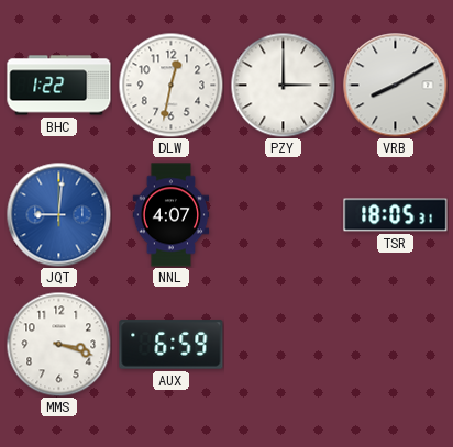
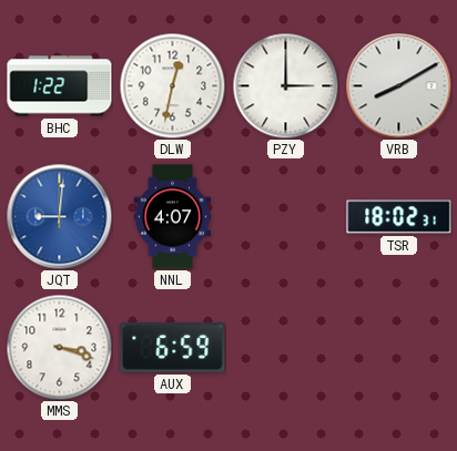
TSR: 18:05 -> 18:02 (399, 217)
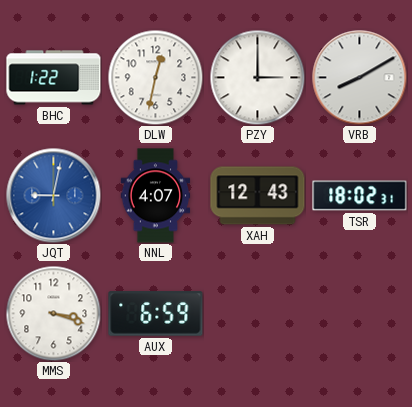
JQT: 9:01 -> 9:02 (53, 195)
XAH: none -> 12:43 (258, 196)
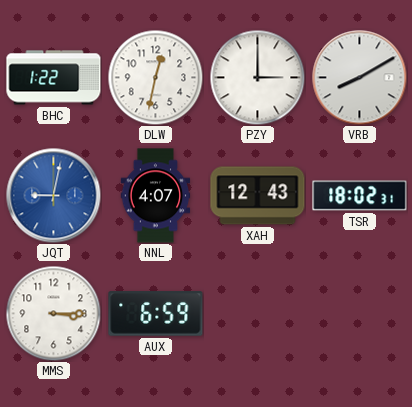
MMS: 3:18 -> 3:15 (53, 313)
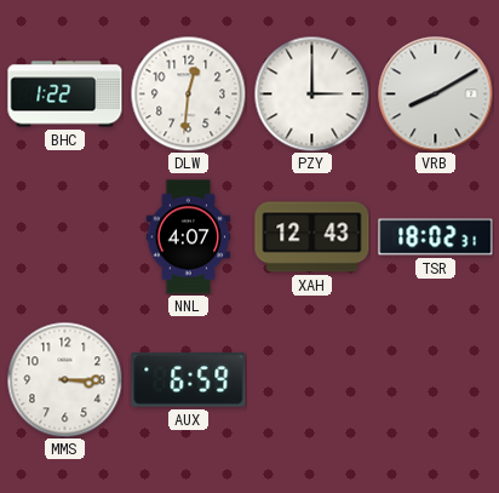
DLW: 12:32 -> 12:31 (188, 93)
JQT: 9:02 -> none (53, 195)
